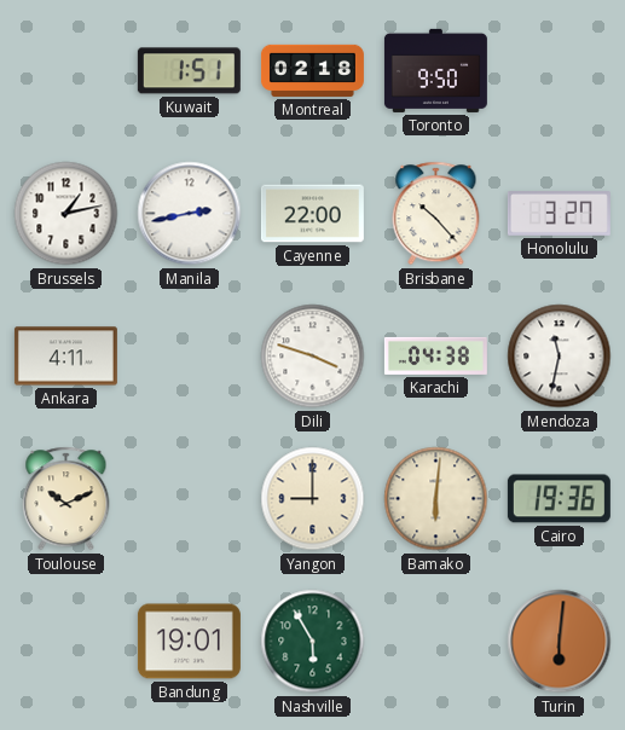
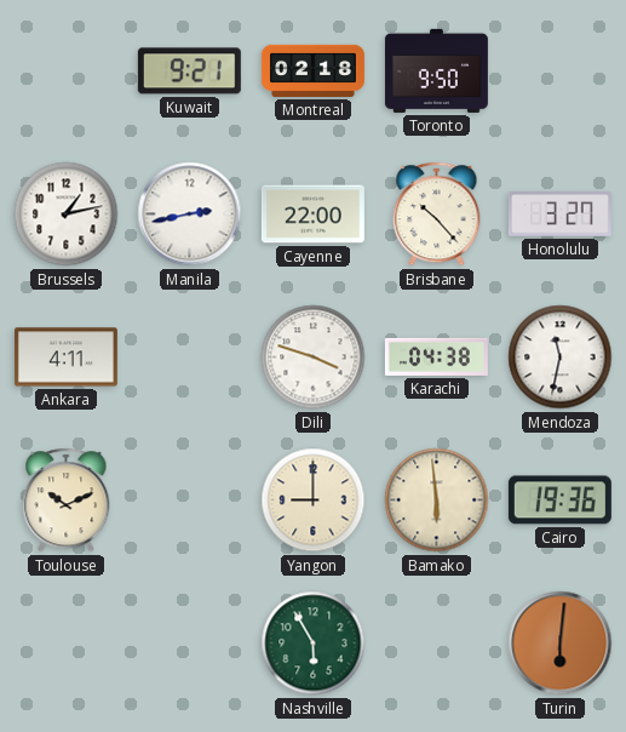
Kuwait: 1:51 -> 9:21 (189, 72)
Bamako: 6:01 -> 5:59 (437, 501)
Bandung: 19:01 -> none (189, 642)
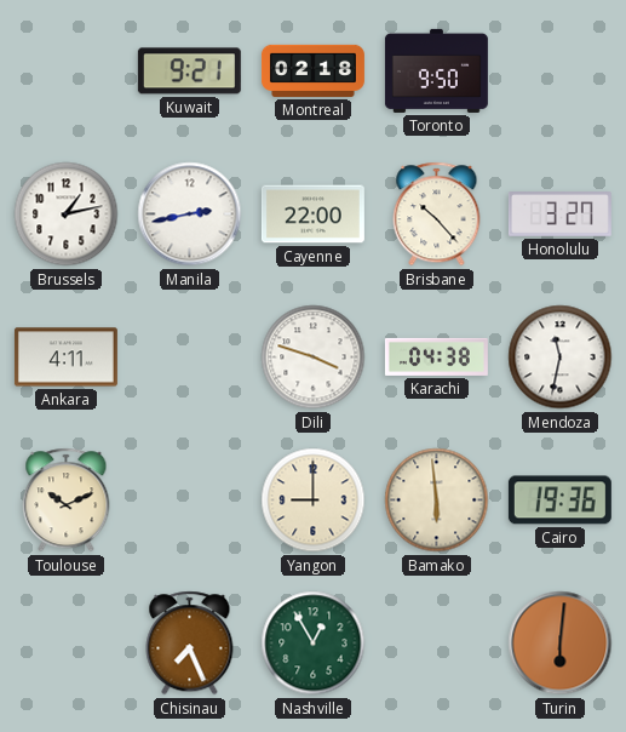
Chisinau: none -> 7:26 (190, 644)
Nashville: 5:55 -> 12:55 (314, 644)
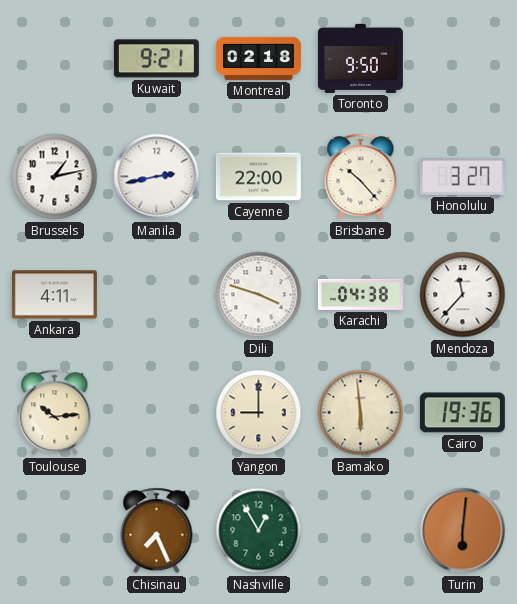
Mendoza: 11:32 -> 11:37 (463, 295)
Toulouse: 10:11 -> 10:14 (55, 413)
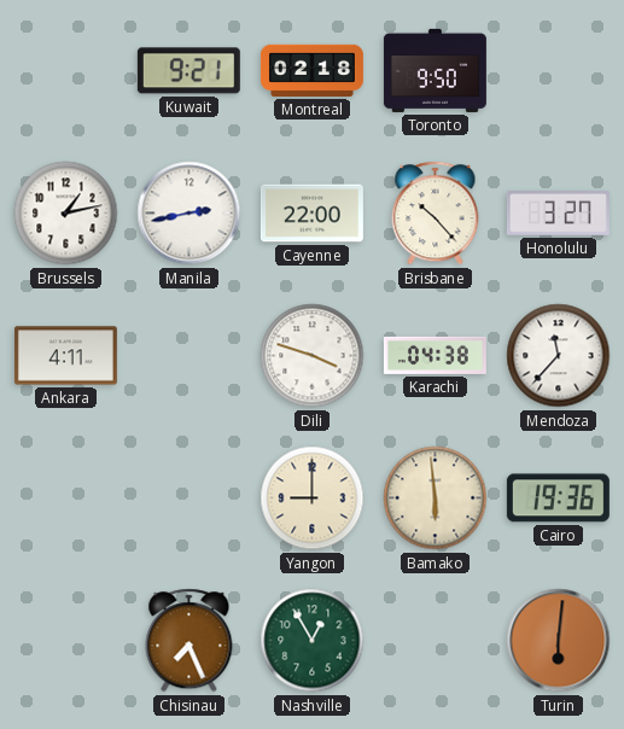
Toulouse: 10:14 -> none (55, 413)
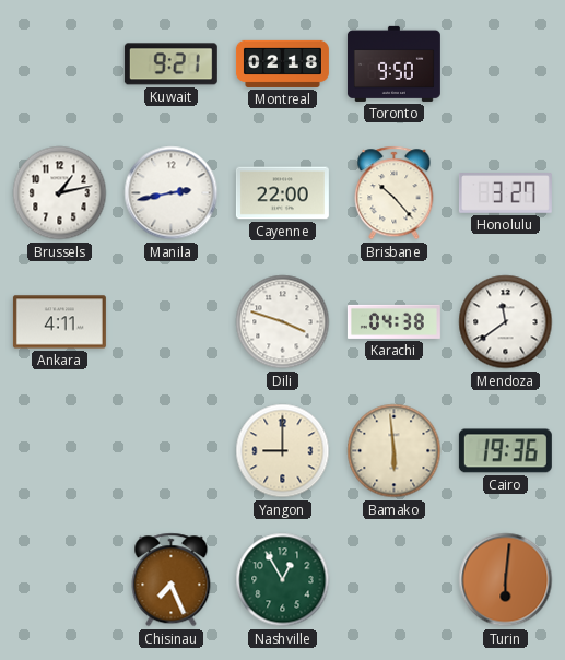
Mendoza: 11:37 -> 11:39 (506, 322)
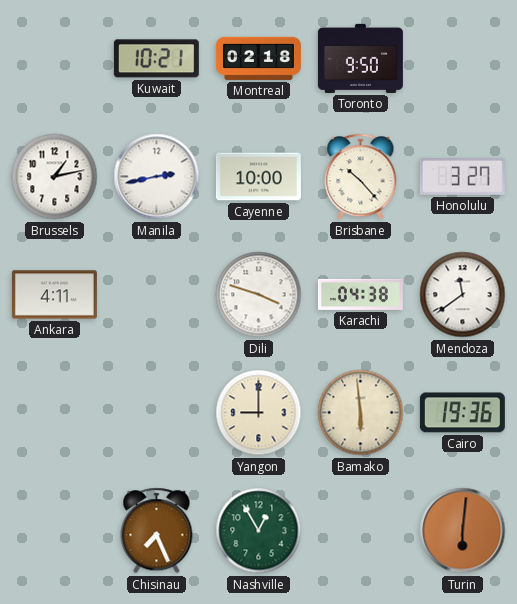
Kuwait: 9:21 -> 10:21 (156, 59)
Cayenne: 22:00 -> 10:00 (258, 177)
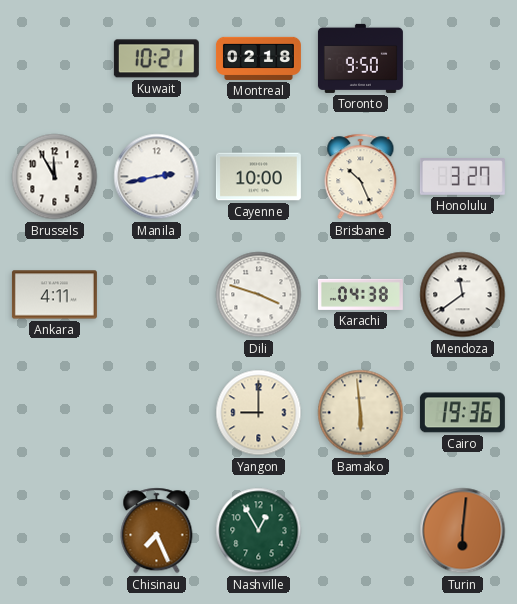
Brussels: 1:13 -> 11:55 (55, 177)
Brisbane: 10:23 -> 10:26 (361, 177)
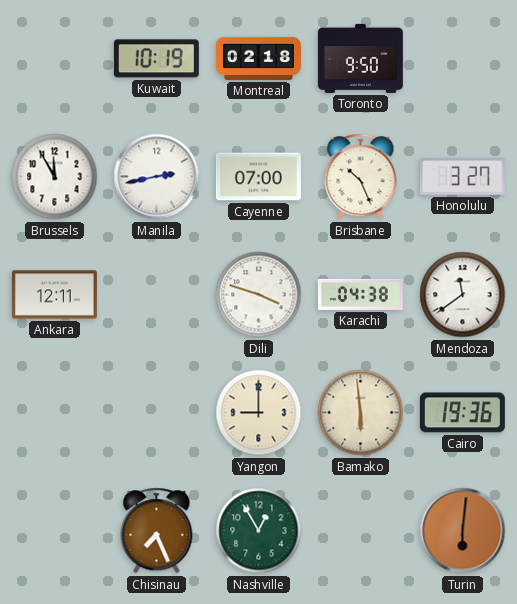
Kuwait: 10:21 -> 10:19 (156, 59)
Cayenne: 10:00 -> 07:00 (258, 177)
Ankara: 4:11 -> 12:11 (54, 295)
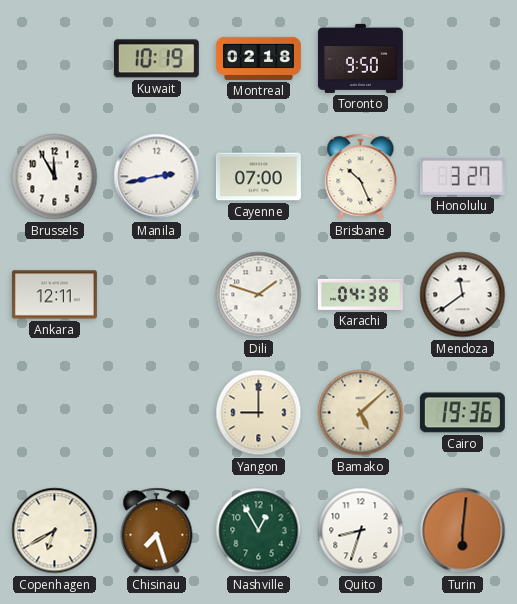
Dili: 3:48 -> 1:48 (259, 295)
Bamako: 5:59 -> 5:08 (361, 413)
Copenhagen: none -> 6:40 (55, 531)
Chisinau: 7:26 -> 7:27 (157, 531)
Quito: none -> 8:33 (361, 531)
